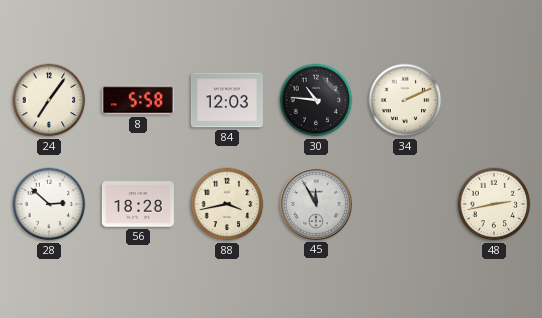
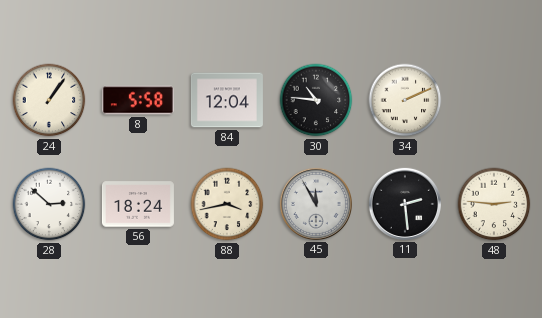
24: 7:06 -> 1:06 (49, 100)
84: 12:03 -> 12:04 (227, 100)
56: 18:28 -> 18:24 (138, 204)
11: none -> 2:29 (405, 204)
48: 2:43 -> 2:46 (494, 204)
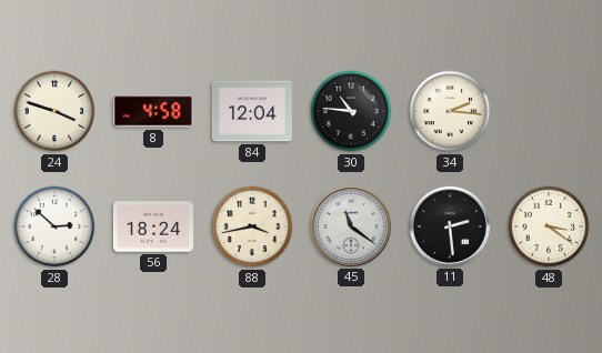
24: 1:06 -> 3:48 (54, 111)
8: 5:58 -> 4:58 (153, 111)
34: 2:11 -> 2:16 (450, 111)
45: 11:55 -> 11:21 (351, 226)
48: 2:46 -> 3:21 (549, 226)
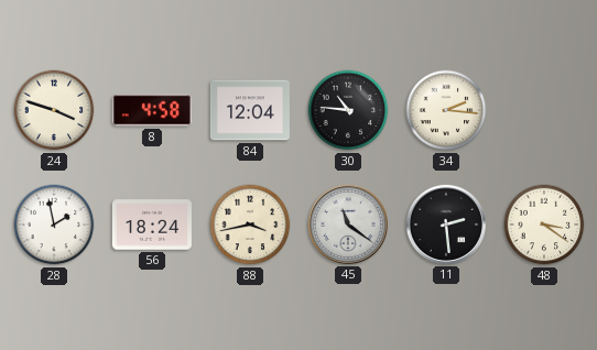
28: 2:52 -> 1:58 (54, 225)
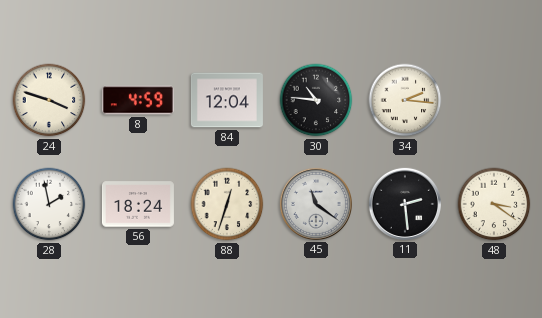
8: 4:58 -> 4:59 (138, 100)
88: 3:43 -> 12:33 (227, 204)
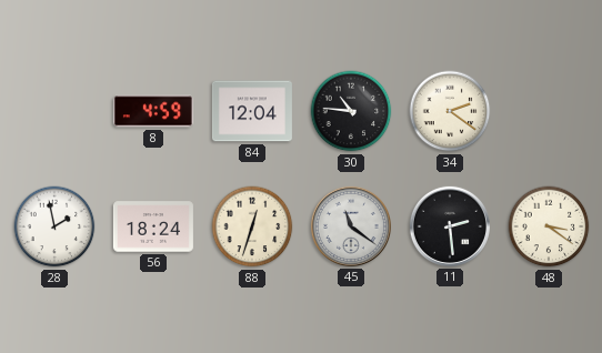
24: 3:48 -> none (49, 100)
34: 2:16 -> 2:21 (450, 111)
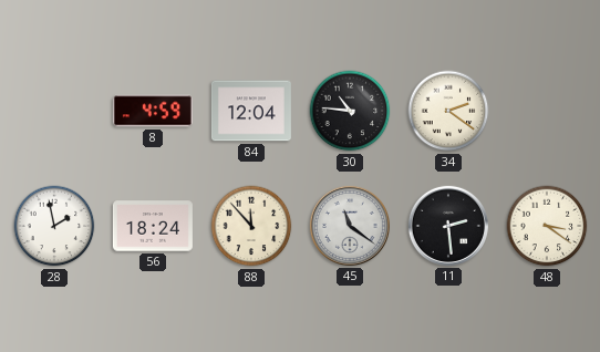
88: 12:33 -> 11:53 (251, 226)
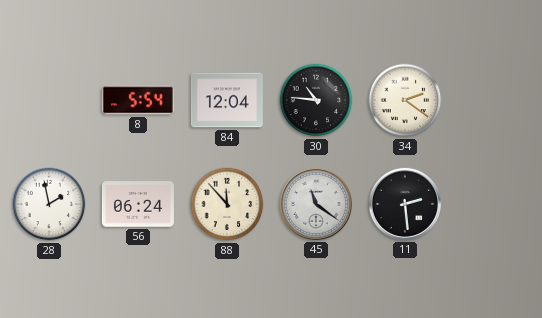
8: 4:59 -> 5:54 (138, 100)
56: 18:24 -> 06:24 (138, 204)
48: 3:21 -> none (547, 226)
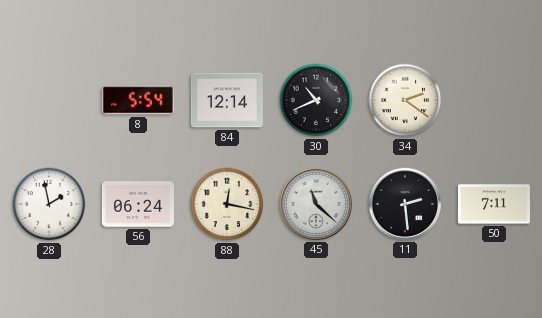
84: 12:04 -> 12:14 (227, 100)
30: 10:46 -> 10:41 (316, 100)
88: 11:53 -> 12:17 (227, 204)
45: 11:21 -> 11:22 (316, 204)
50: none -> 7:11 (494, 204)
